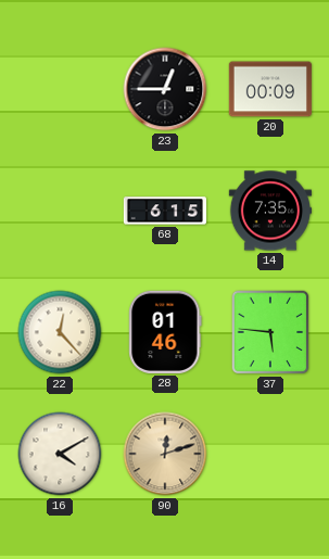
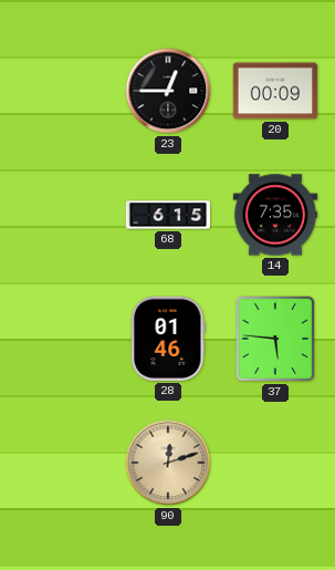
22: 12:23 -> none (60, 332)
16: 4:10 -> none (60, 454)
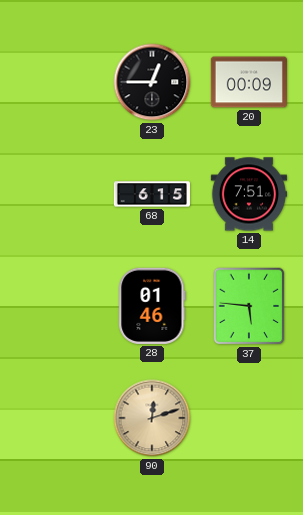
14: 7:35 -> 7:51 (249, 194)
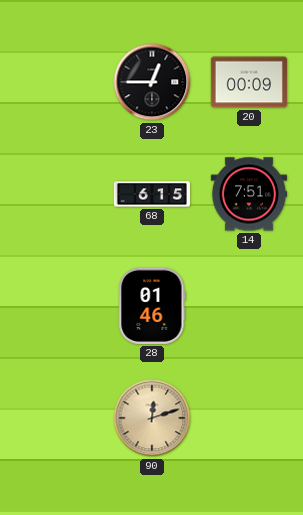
37: 5:46 -> none (249, 306)
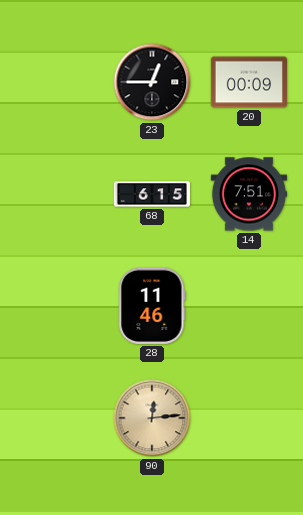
28: 01:46 -> 11:46 (152, 306)
90: 12:12 -> 12:14 (152, 418)
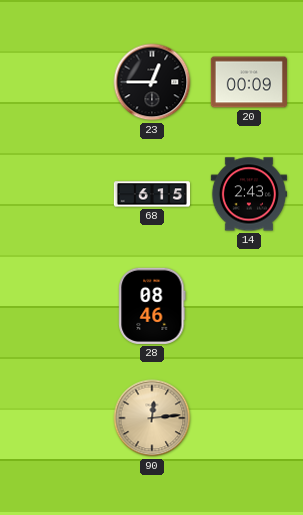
14: 7:51 -> 2:43 (249, 194)
28: 11:46 -> 08:46 (152, 306)
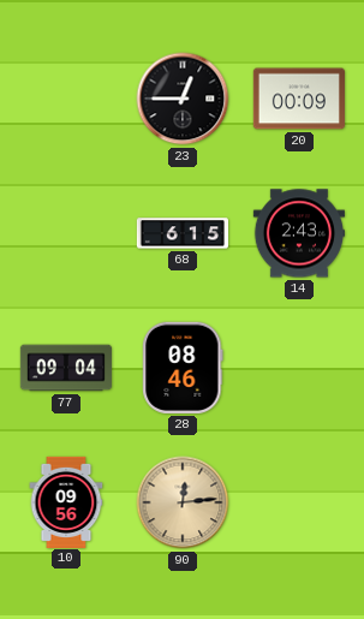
77: none -> 09:04 (65, 368)
10: none -> 09:56 (66, 501)
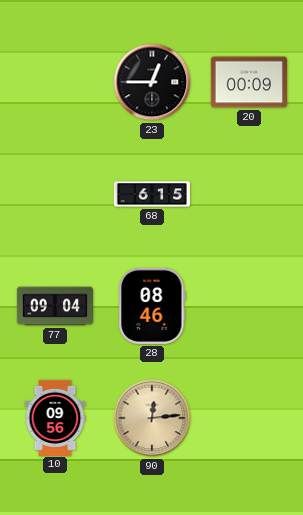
14: 2:43 -> none (299, 233)
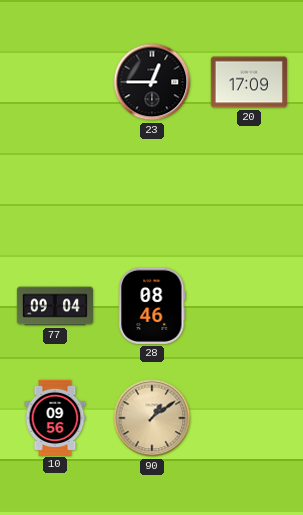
20: 00:09 -> 17:09 (249, 82)
68: 6:15 -> none (151, 194)
90: 12:14 -> 1:09 (152, 418)
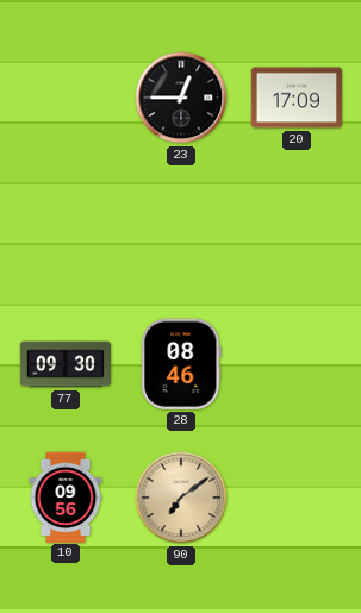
77: 09:04 -> 09:30 (64, 364)
90: 1:09 -> 7:09 (181, 498)
